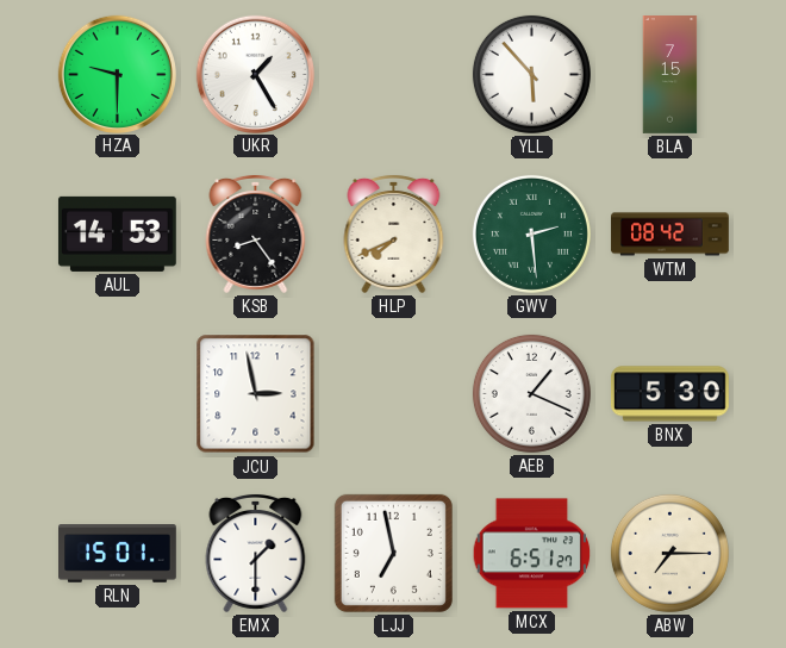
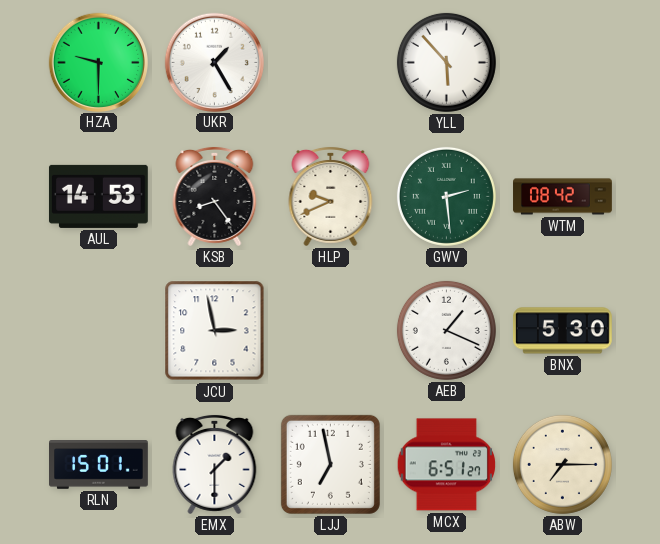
BLA: 7:15 -> none (670, 75)
HLP: 7:41 -> 9:41 (331, 196)
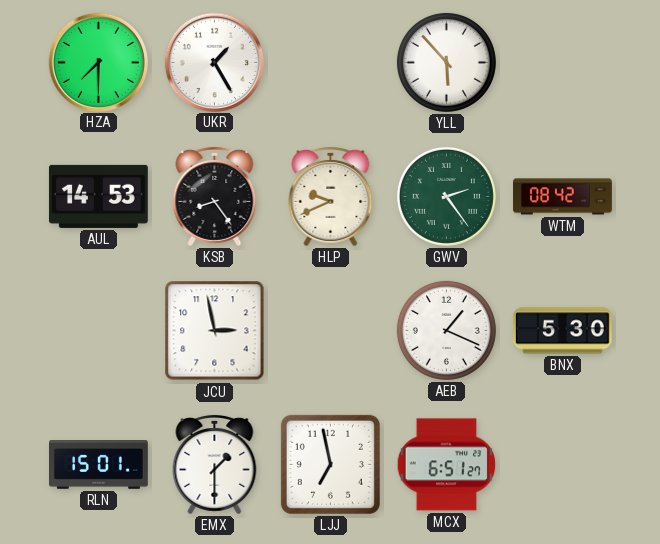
HZA: 9:30 -> 7:30 (98, 62)
GWV: 2:29 -> 2:24 (446, 196)
ABW: 7:15 -> none (562, 464)
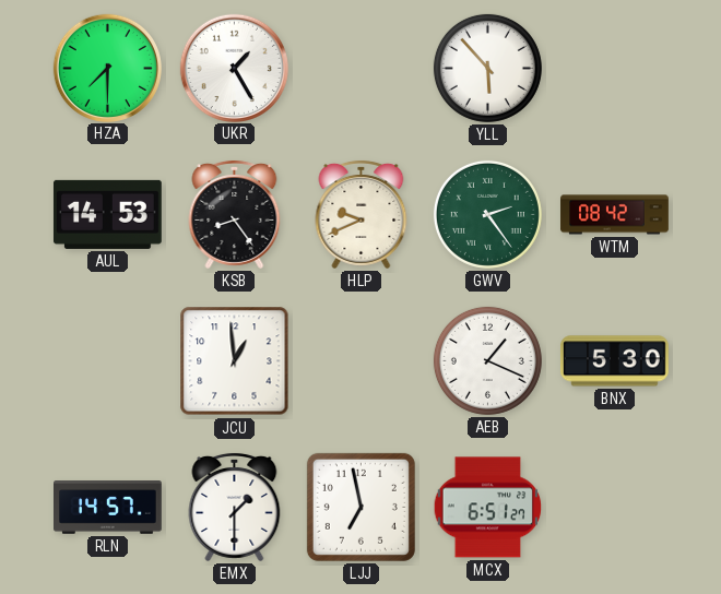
JCU: 2:58 -> 12:59 (235, 361)
RLN: 15:01 -> 14:57 (108, 508)
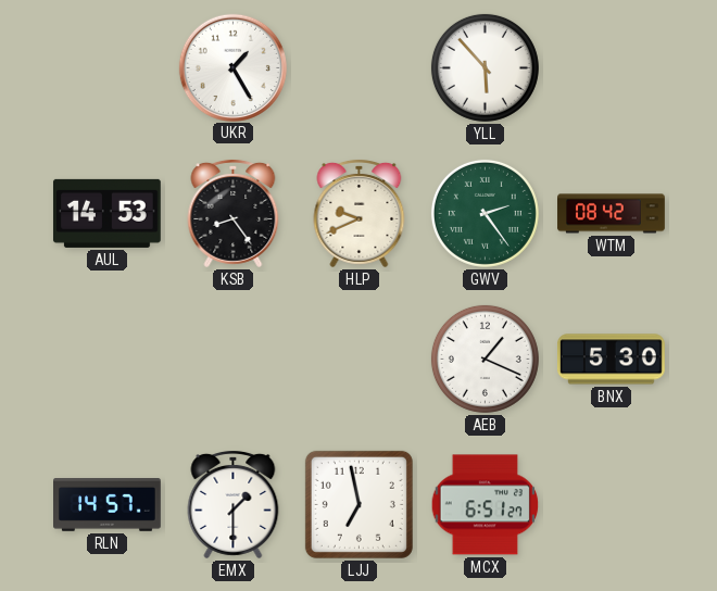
HZA: 7:30 -> none (107, 68)
JCU: 12:59 -> none (235, 361)
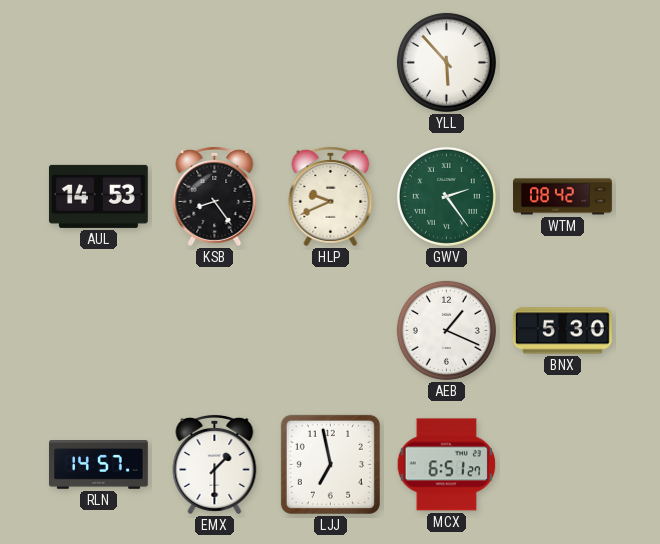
UKR: 1:25 -> none (232, 67)
